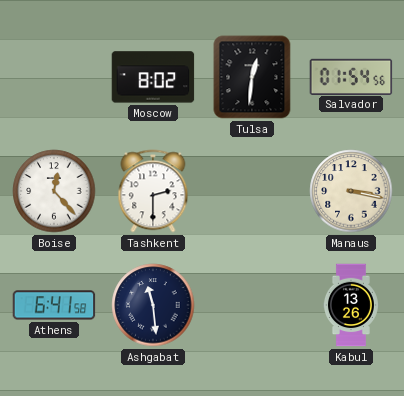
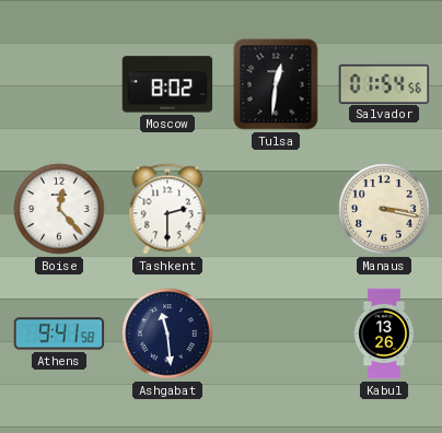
Athens: 6:41 -> 9:41 (59, 333)
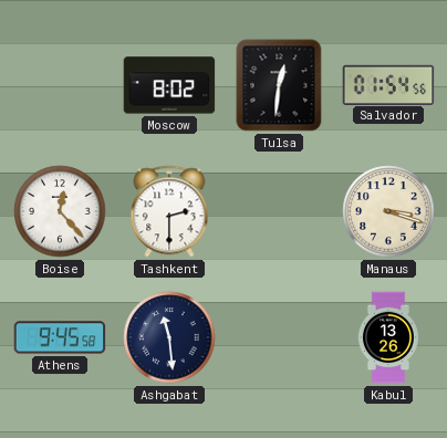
Manaus: 3:17 -> 3:18 (388, 211)
Athens: 9:41 -> 9:45 (60, 337)
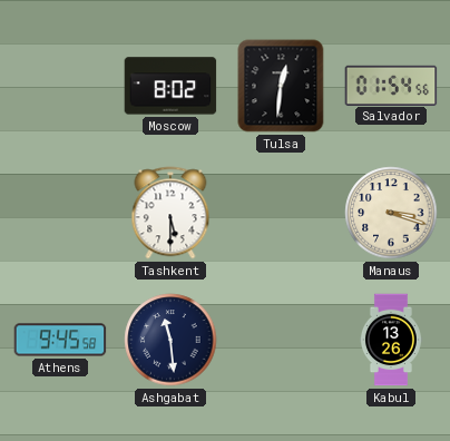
Boise: 12:23 -> none (60, 211)
Tashkent: 2:30 -> 5:30 (170, 213)
